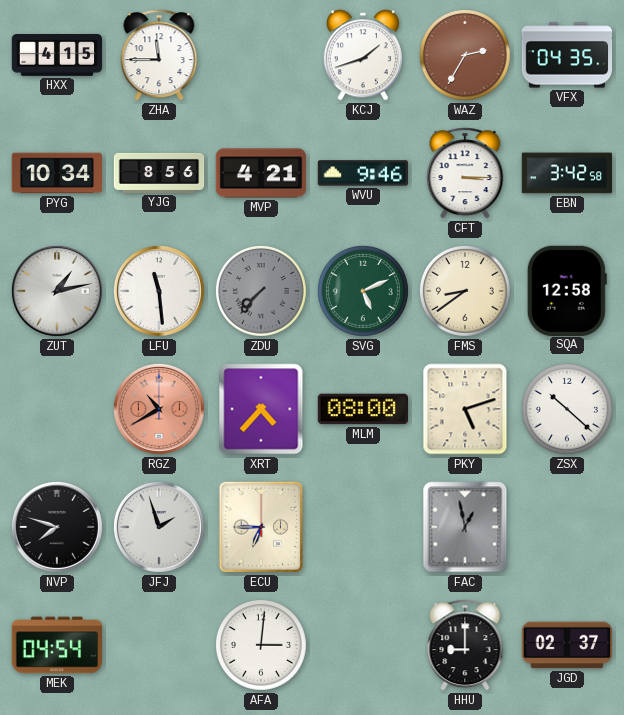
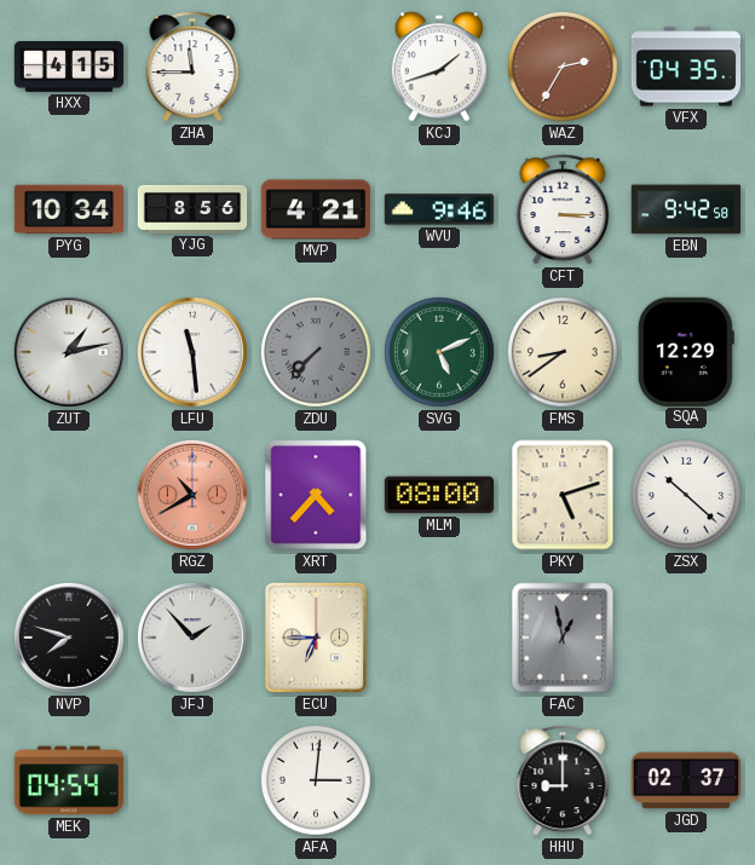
EBN: 3:42 -> 9:42 (686, 209)
SQA: 12:58 -> 12:29 (686, 351)
JFJ: 1:57 -> 1:53 (192, 638)
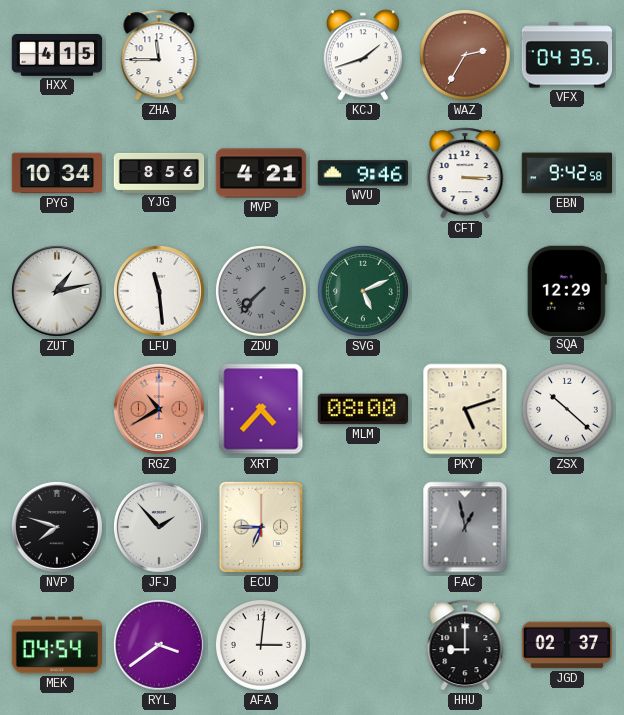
FMS: 8:39 -> none (563, 352)
RYL: none -> 3:39 (159, 645)
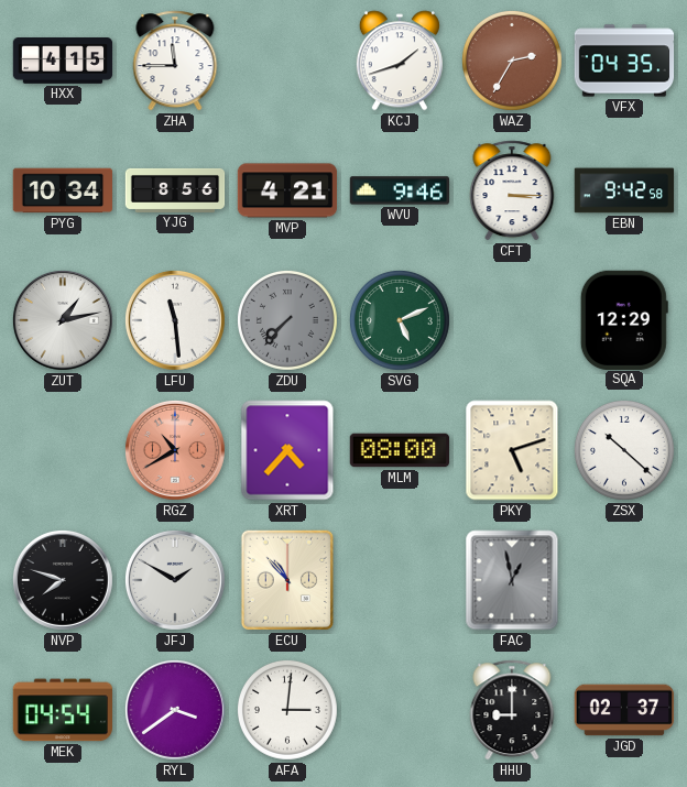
JFJ: 1:53 -> 1:50 (175, 580)
ECU: 6:45 -> 10:53 (287, 580)
